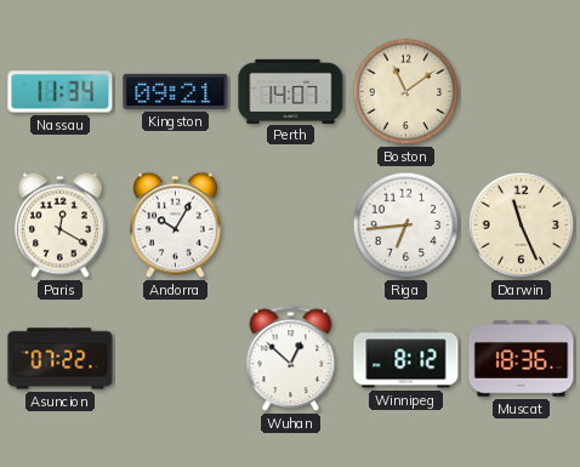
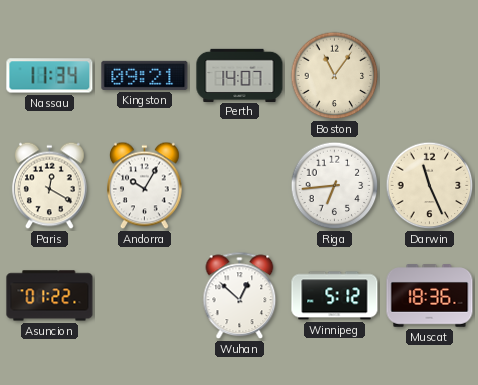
Boston: 11:09 -> 11:06 (335, 76)
Asuncion: 07:22 -> 01:22 (50, 296)
Winnipeg: 8:12 -> 5:12 (335, 296)
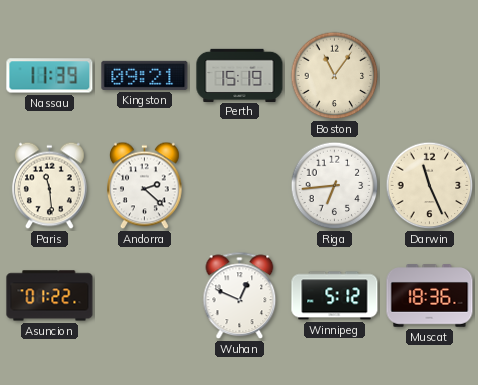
Nassau: 11:34 -> 11:39 (50, 76)
Perth: 14:07 -> 15:19 (240, 75)
Paris: 12:20 -> 11:29 (50, 186)
Andorra: 10:05 -> 2:22 (145, 186)
Wuhan: 12:52 -> 12:49 (240, 296)
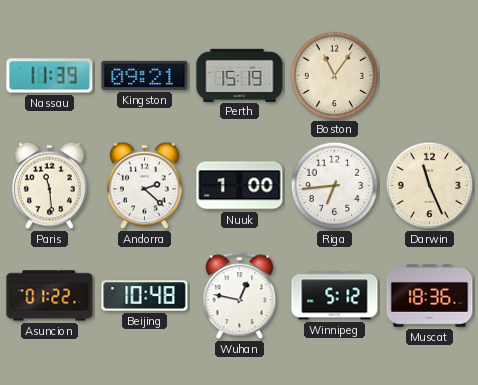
Nuuk: none -> 1:00 (240, 186)
Beijing: none -> 10:48 (145, 296)
Wuhan: 12:49 -> 12:47 (240, 296)
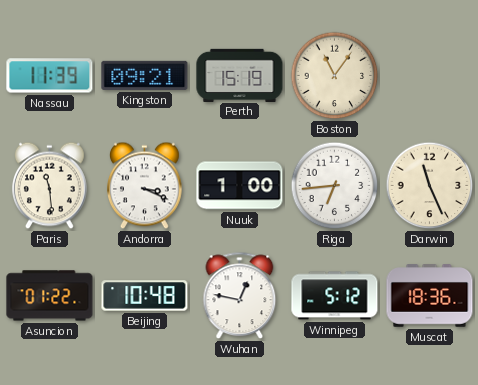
Andorra: 2:22 -> 3:19 (145, 186)
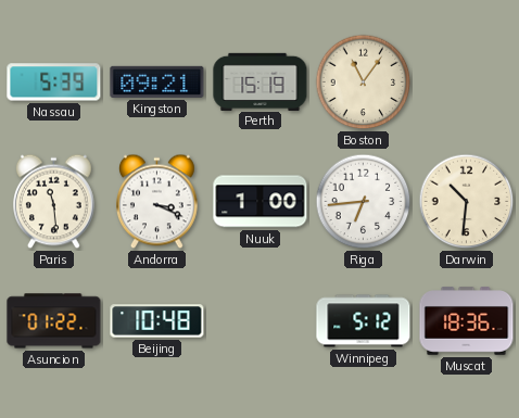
Nassau: 11:39 -> 5:39 (54, 83)
Darwin: 11:26 -> 10:31 (467, 202)
Wuhan: 12:47 -> none (240, 296)
